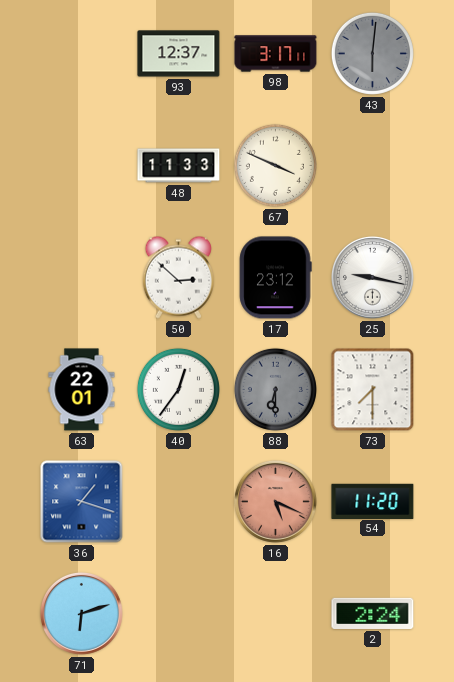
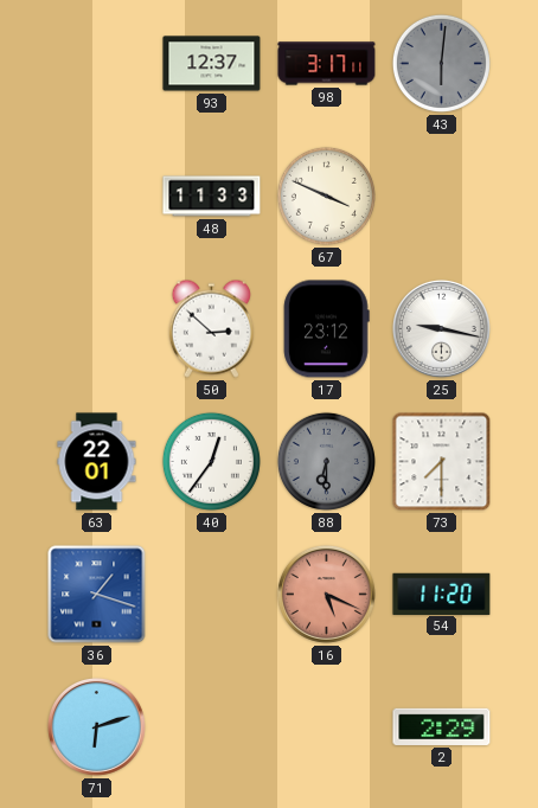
2: 2:24 -> 2:29 (442, 726)
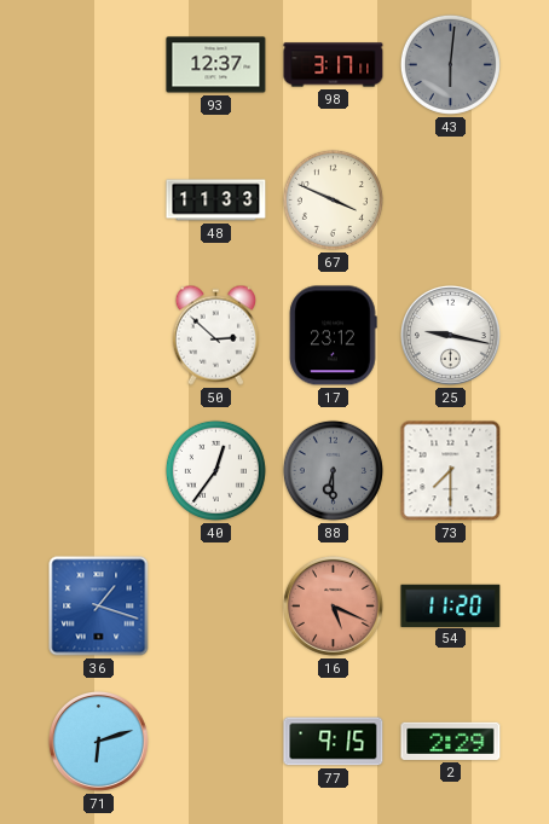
63: 22:01 -> none (97, 462)
77: none -> 9:15 (334, 742)
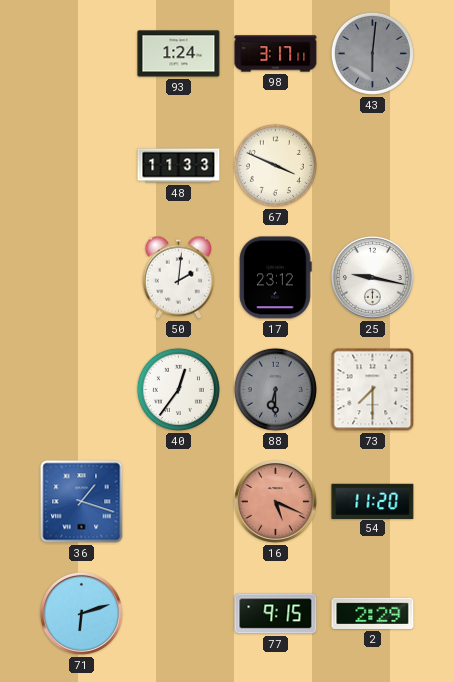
93: 12:37 -> 1:24 (179, 54)
50: 2:52 -> 2:01 (178, 277)
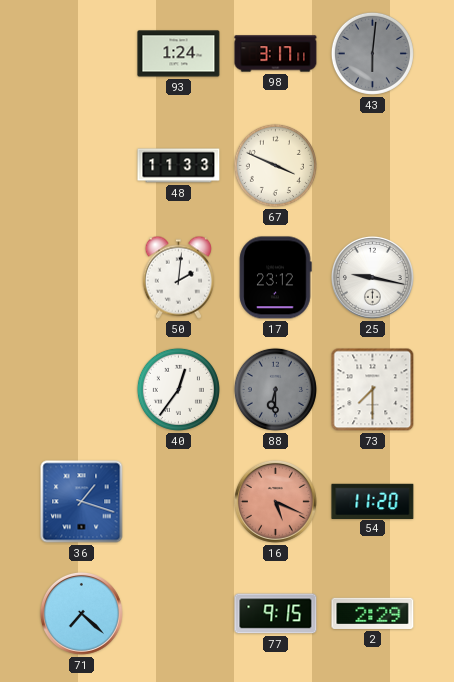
71: 6:12 -> 7:22 (81, 613)
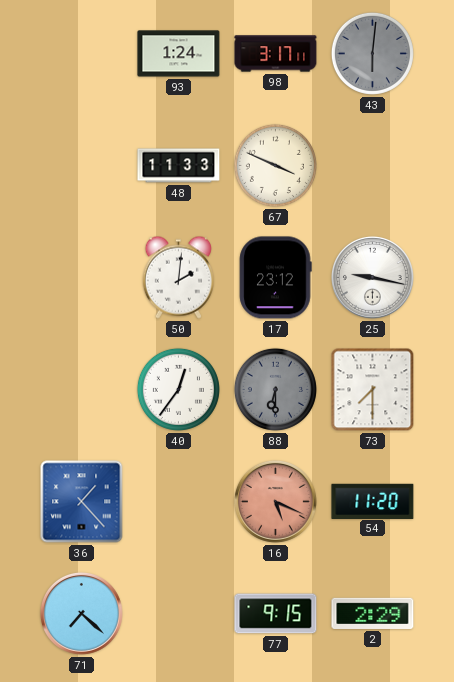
36: 1:18 -> 1:23 (82, 502)
